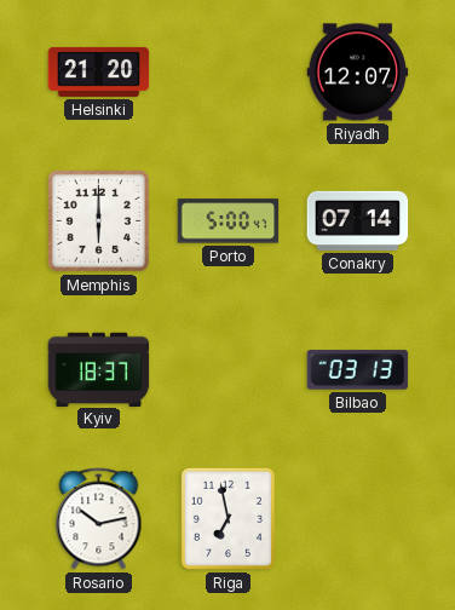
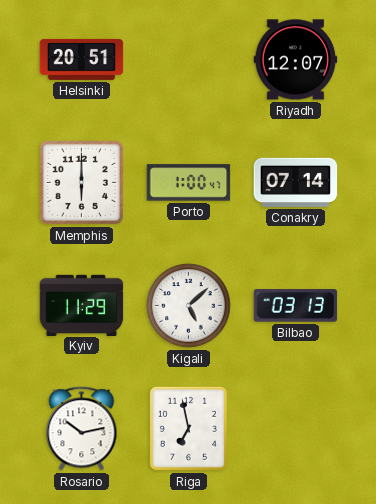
Helsinki: 21:20 -> 20:51 (82, 59)
Porto: 5:00 -> 1:00 (189, 183)
Kyiv: 18:37 -> 11:29 (82, 305)
Kigali: none -> 5:08 (189, 306)
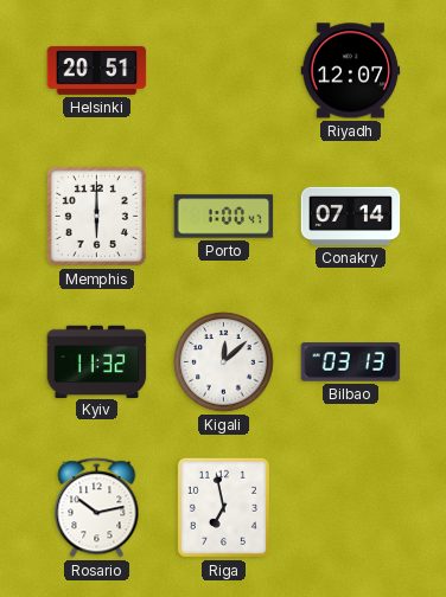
Kyiv: 11:29 -> 11:32 (97, 361)
Kigali: 5:08 -> 12:08 (224, 362)
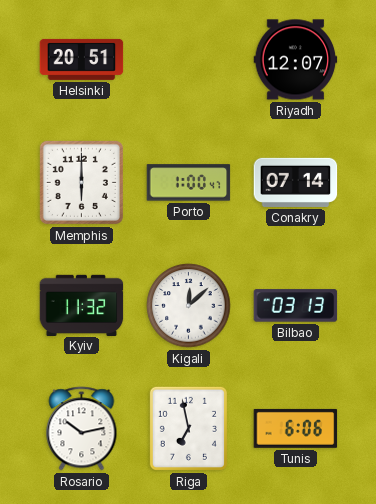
Tunis: none -> 6:06 (296, 428)
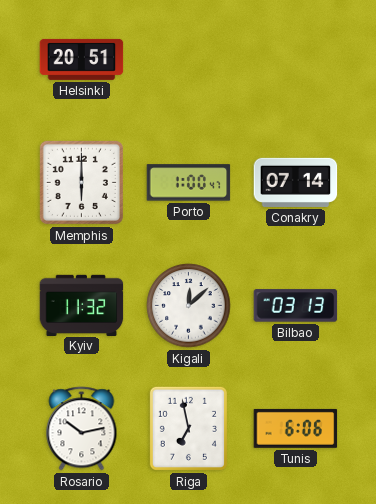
Riyadh: 12:07 -> none (296, 60)
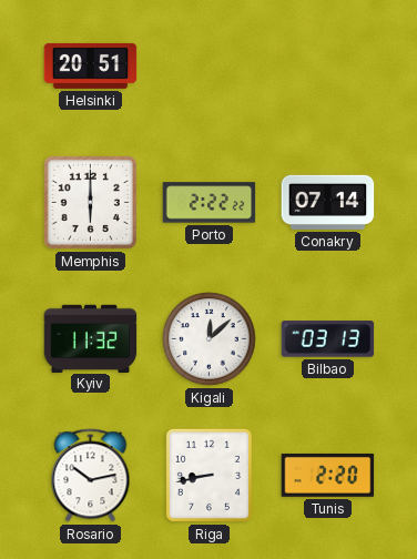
Porto: 1:00 -> 2:22 (210, 203)
Riga: 6:58 -> 8:43 (208, 475)
Tunis: 6:06 -> 2:20 (328, 475)
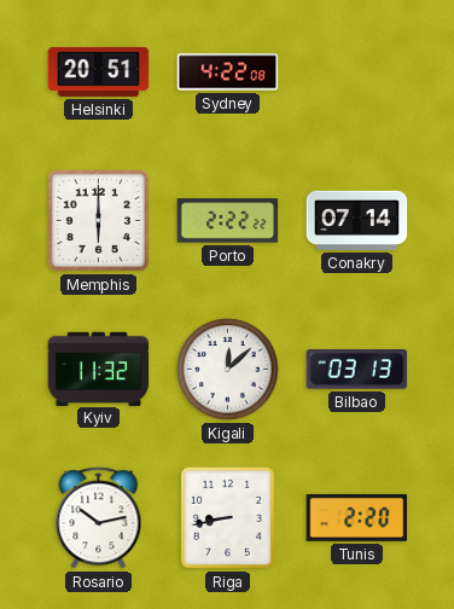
Sydney: none -> 4:22 (228, 72)
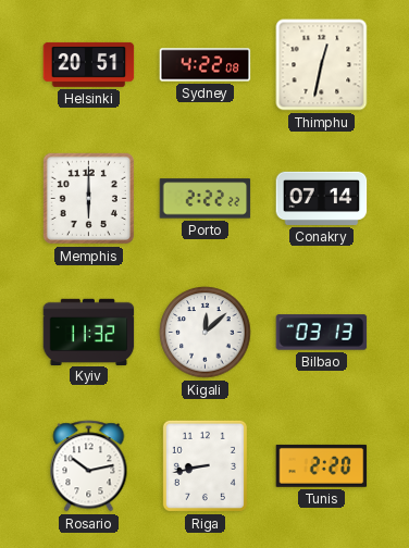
Thimphu: none -> 12:32 (322, 65)
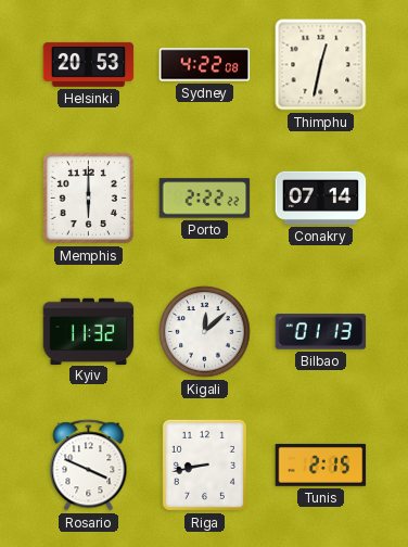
Helsinki: 20:51 -> 20:53 (89, 64)
Bilbao: 03:13 -> 01:13 (321, 332)
Rosario: 10:13 -> 3:49 (89, 466)
Tunis: 2:20 -> 2:15 (321, 465)
